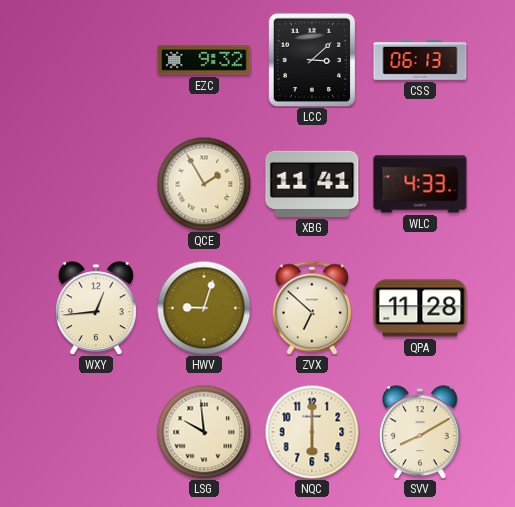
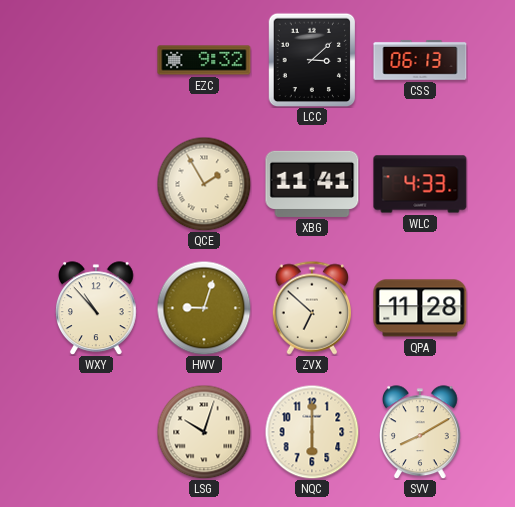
WXY: 12:44 -> 10:53 (97, 308)
LSG: 9:59 -> 10:03 (204, 432)
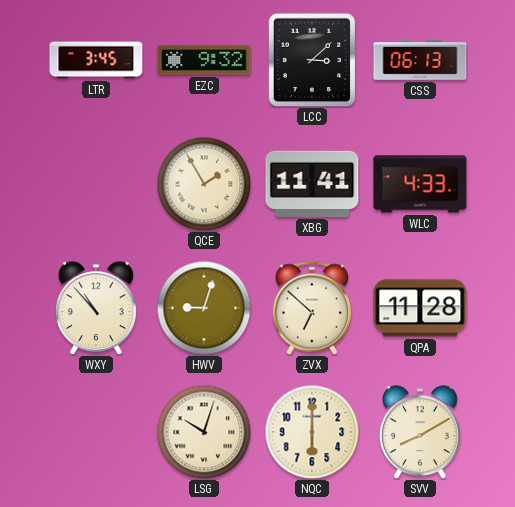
LTR: none -> 3:45 (96, 60)
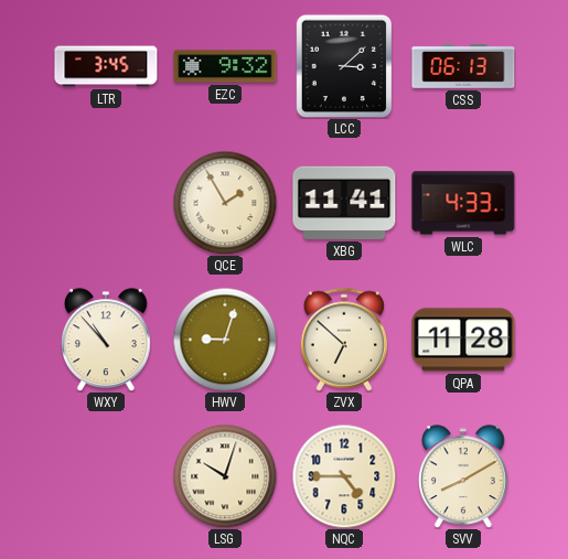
NQC: 6:00 -> 4:45 (344, 476)
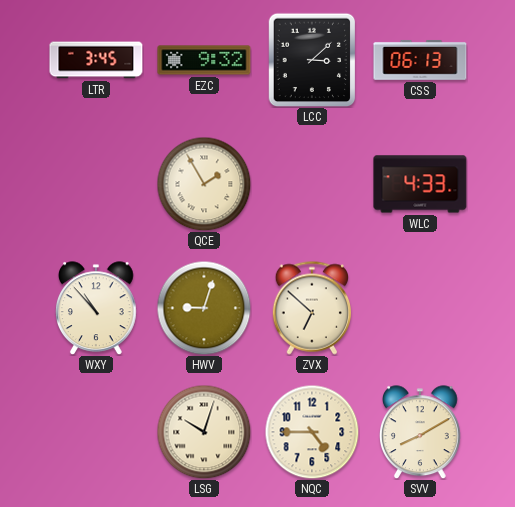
XBG: 11:41 -> none (344, 203)
QPA: 11:28 -> none (463, 340)
